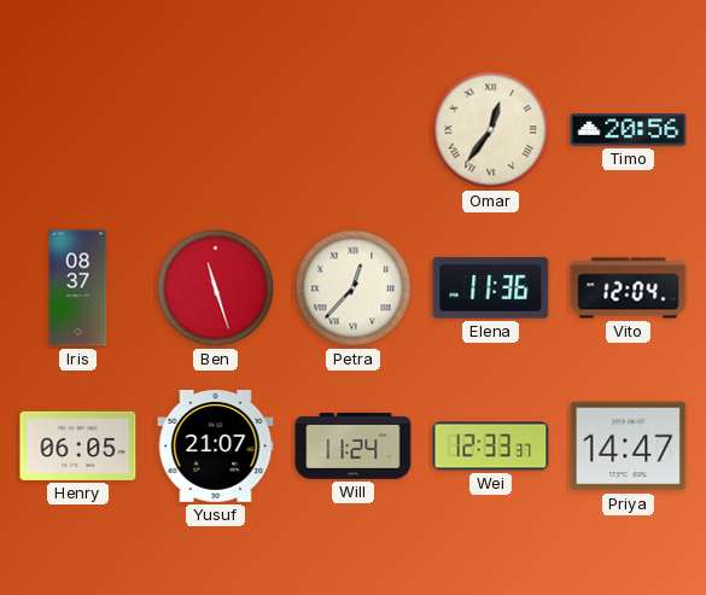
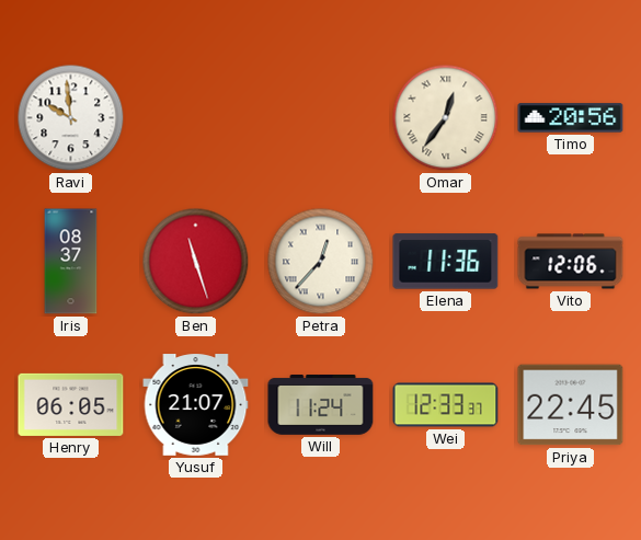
Ravi: none -> 9:59 (71, 118)
Vito: 12:04 -> 12:06 (571, 262)
Priya: 14:47 -> 22:45 (571, 405)
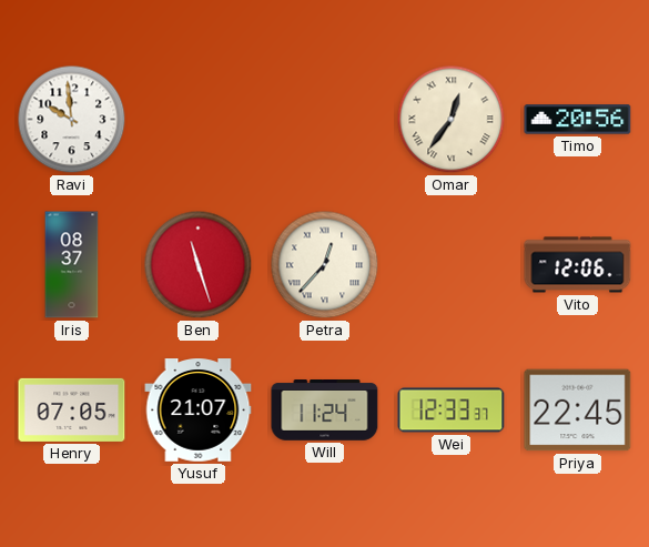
Elena: 11:36 -> none (446, 262)
Henry: 06:05 -> 07:05 (72, 409)
